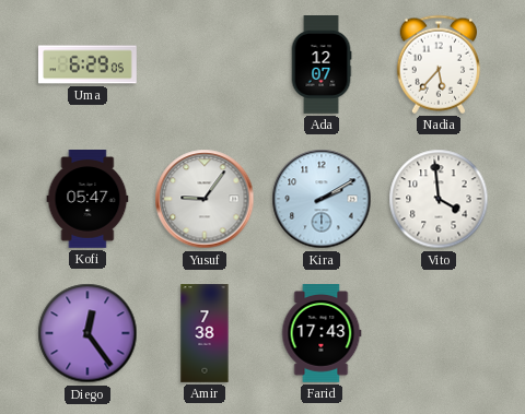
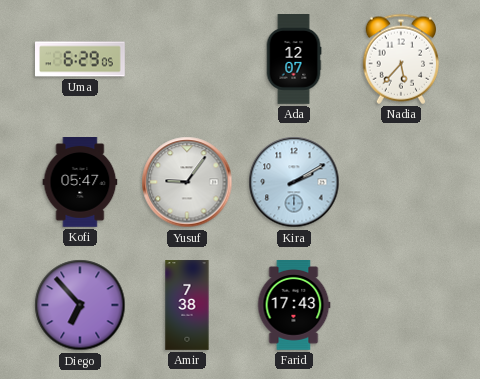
Vito: 3:59 -> none (439, 199)
Diego: 12:24 -> 6:53 (80, 305)
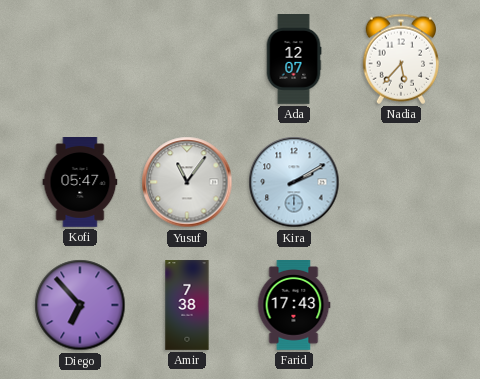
Uma: 6:29 -> none (80, 59)
Yusuf: 9:06 -> 11:06 (187, 182)
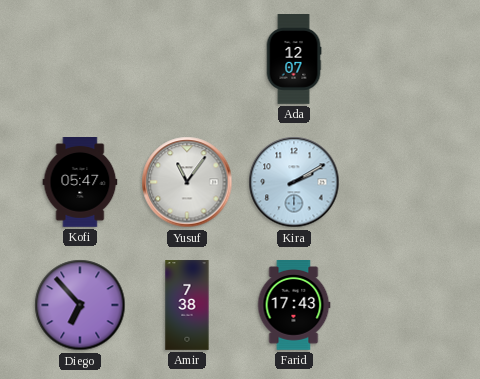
Nadia: 5:37 -> none (401, 59)
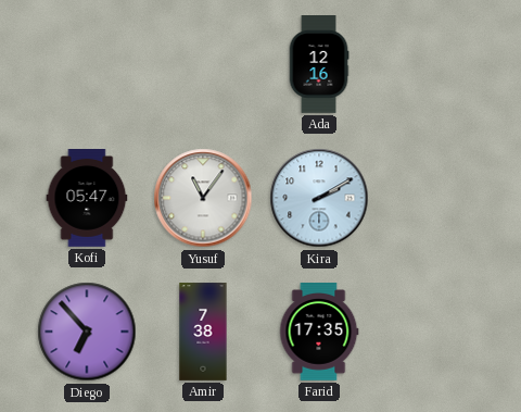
Ada: 12:07 -> 12:16 (319, 65)
Farid: 17:43 -> 17:35 (319, 333)
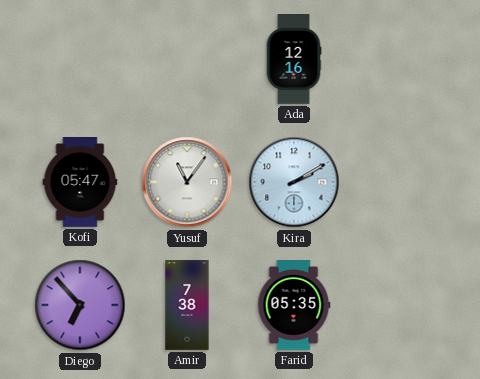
Farid: 17:35 -> 05:35 (294, 306)
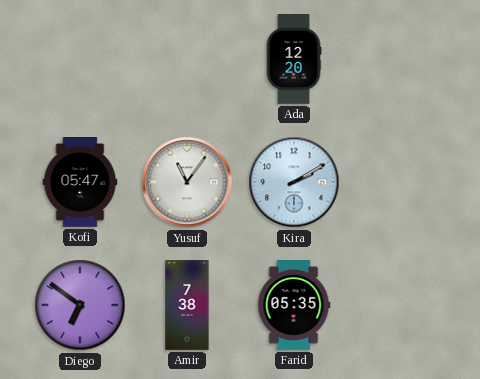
Ada: 12:16 -> 12:20 (294, 60)
Diego: 6:53 -> 6:51 (80, 305)
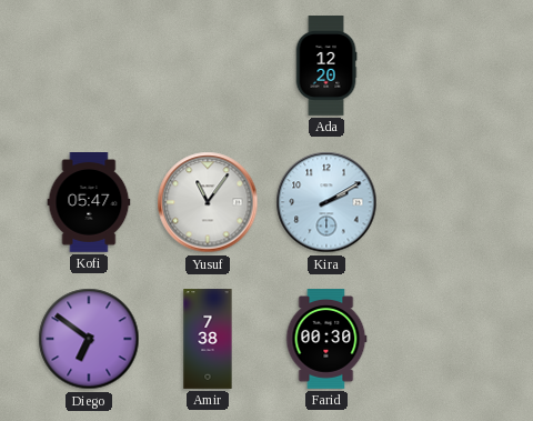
Farid: 05:35 -> 00:30 (326, 340)
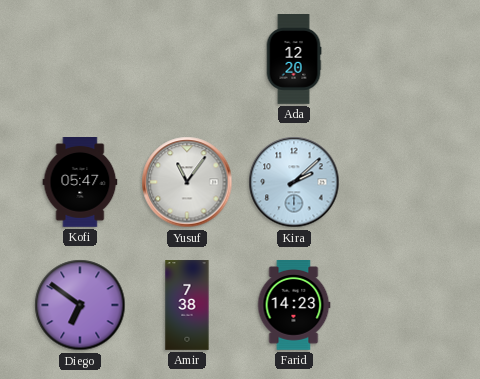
Kira: 2:10 -> 2:08 (294, 182)
Farid: 00:30 -> 14:23 (294, 306)
